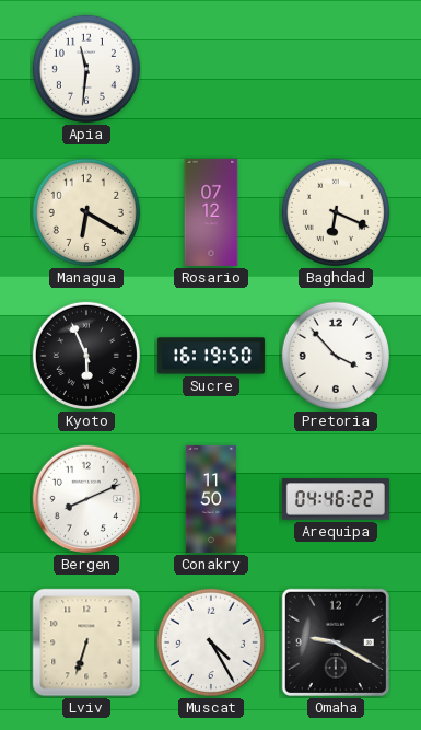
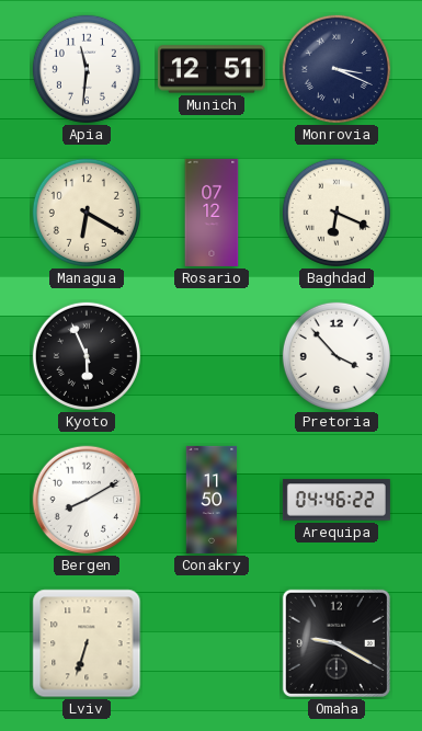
Munich: none -> 12:51 (212, 69)
Monrovia: none -> 3:19 (337, 69)
Sucre: 16:19 -> none (211, 356)
Bergen: 8:11 -> 8:10 (87, 500)
Muscat: 4:25 -> none (211, 642)
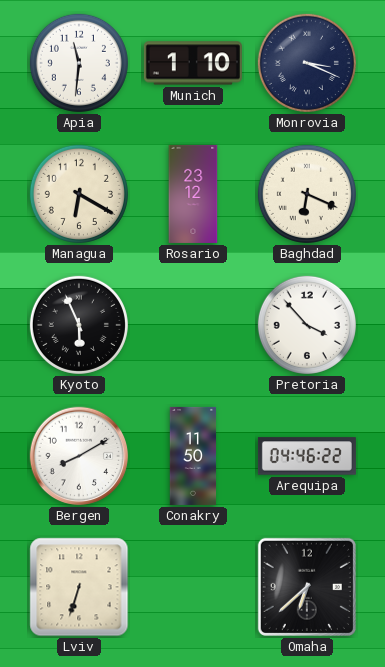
Munich: 12:51 -> 1:10 (193, 63)
Rosario: 07:12 -> 23:12 (193, 194)
Omaha: 9:20 -> 6:38 (307, 587)
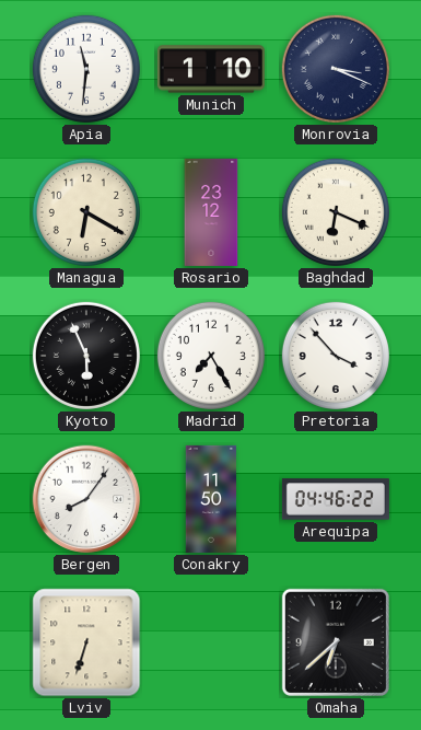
Madrid: none -> 7:25 (211, 356)
Bergen: 8:10 -> 8:06 (86, 499)
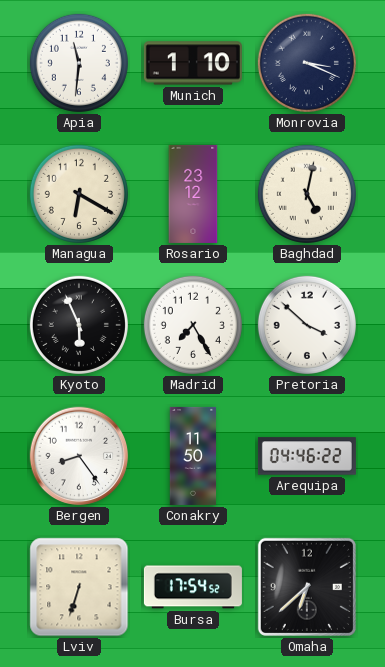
Baghdad: 6:19 -> 5:02 (307, 194)
Pretoria: 3:53 -> 3:52 (307, 325)
Bergen: 8:06 -> 8:24 (79, 456)
Bursa: none -> 17:54 (193, 587)
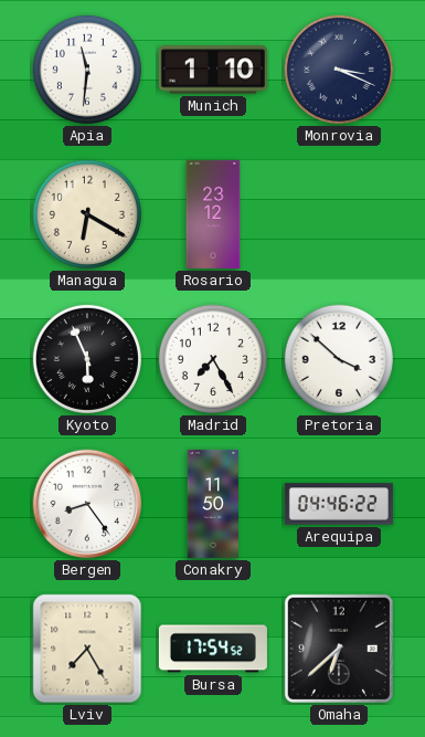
Baghdad: 5:02 -> none (307, 194)
Lviv: 6:33 -> 7:25 (87, 649)
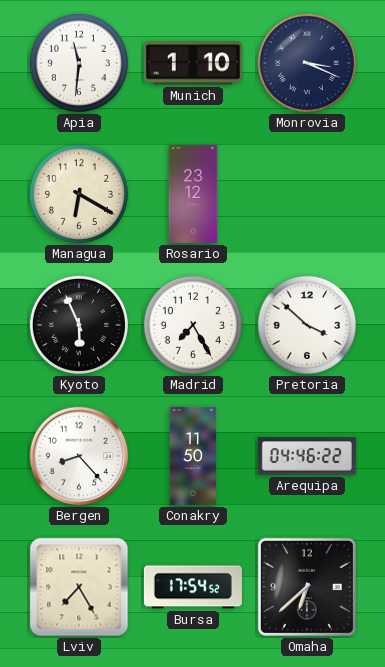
Bergen: 8:24 -> 8:23 (79, 456)
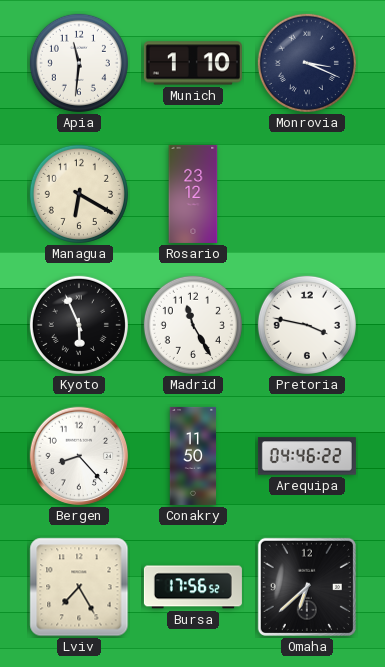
Madrid: 7:25 -> 11:25 (193, 325)
Pretoria: 3:52 -> 3:47 (307, 325)
Bursa: 17:54 -> 17:56 (193, 587)
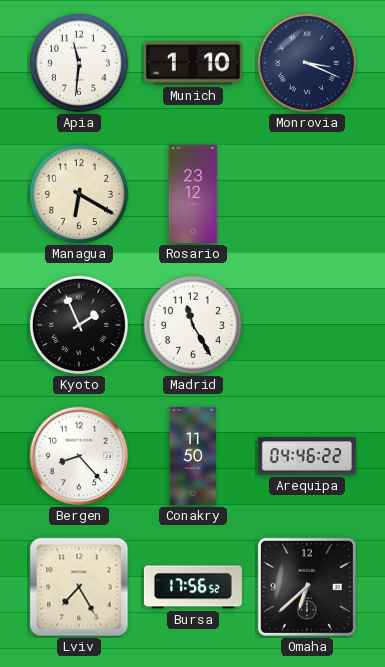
Kyoto: 5:56 -> 1:56 (79, 325)
Pretoria: 3:47 -> none (307, 325)
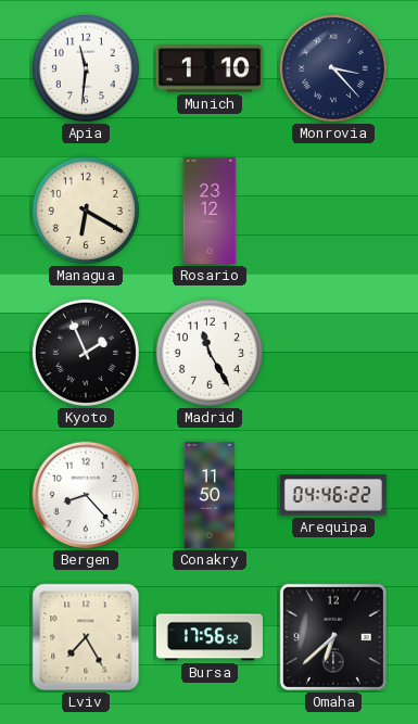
Monrovia: 3:19 -> 3:23 (333, 68)
